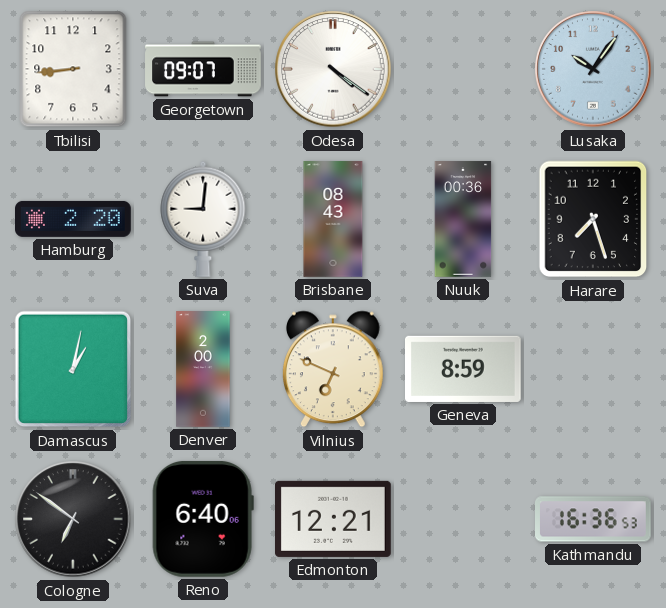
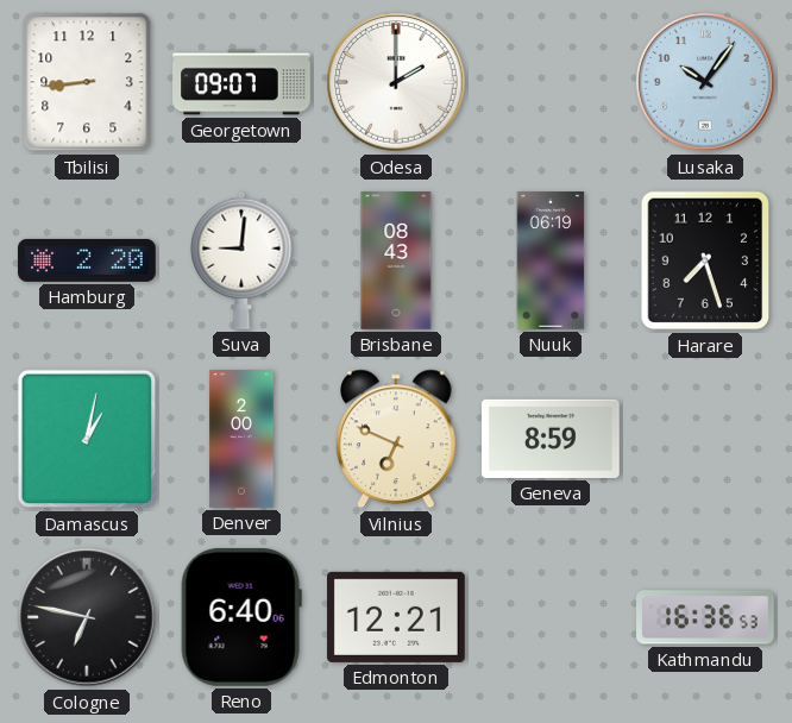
Odesa: 4:21 -> 2:00 (396, 82)
Nuuk: 00:36 -> 06:19 (551, 260)
Cologne: 6:51 -> 6:47 (87, 617)
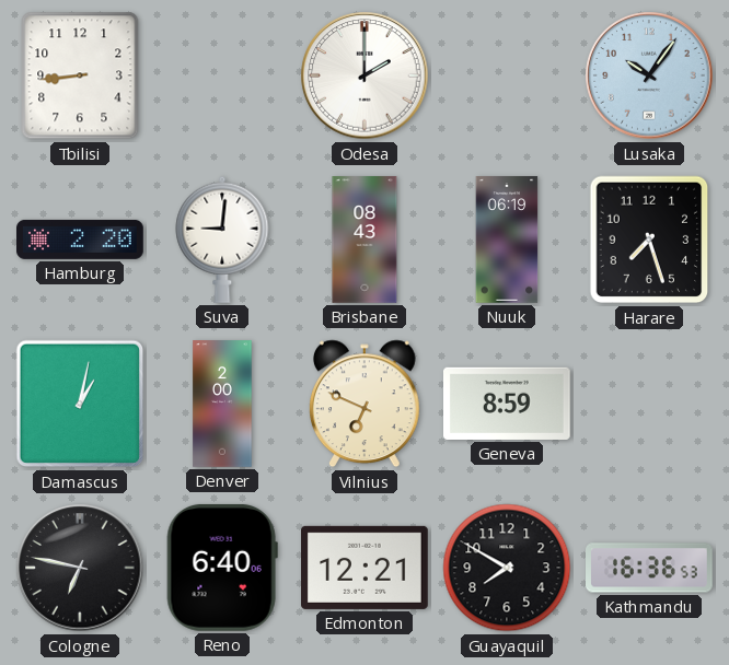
Georgetown: 09:07 -> none (241, 82)
Guayaquil: none -> 7:50 (507, 568)
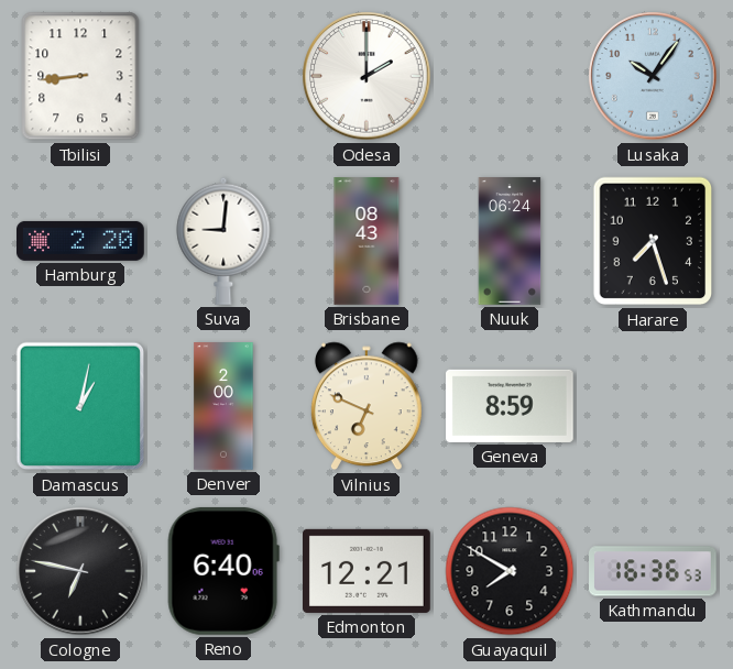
Nuuk: 06:19 -> 06:24 (510, 241)
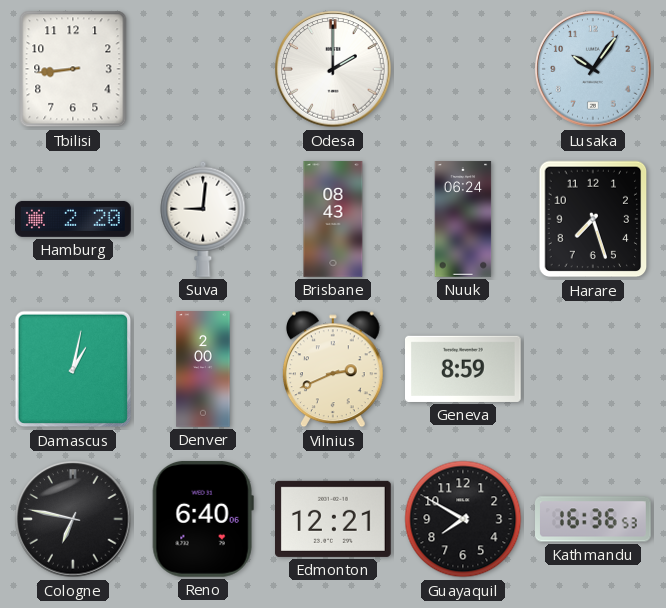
Vilnius: 6:49 -> 2:41 (334, 369)
